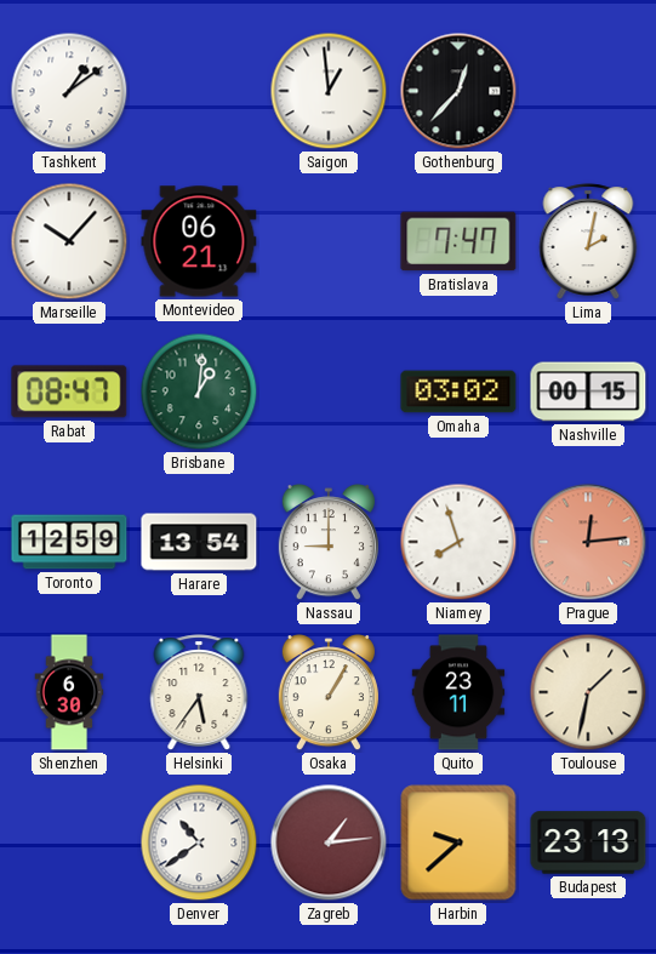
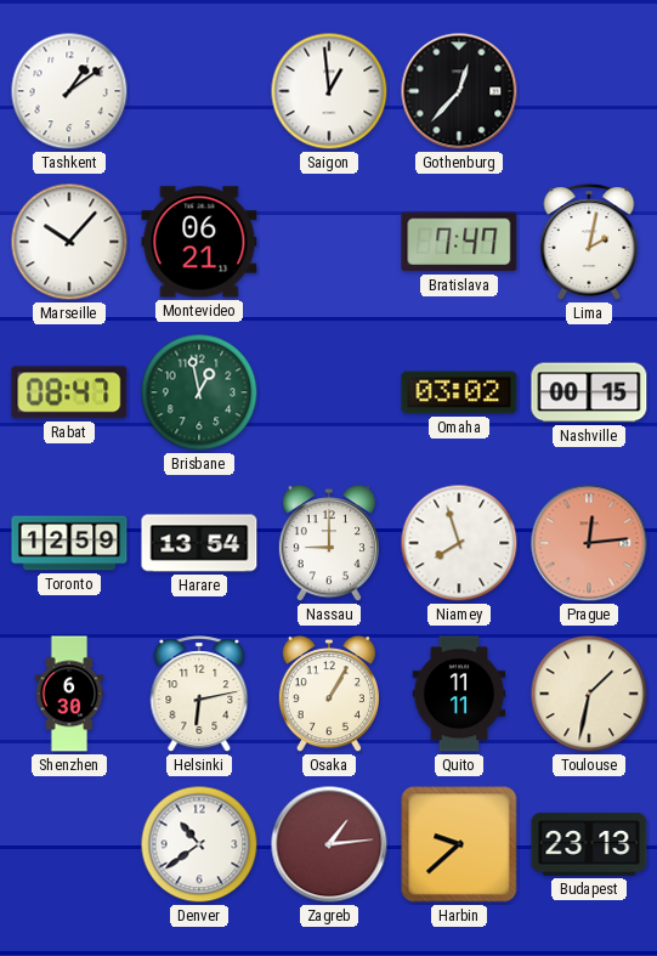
Brisbane: 1:01 -> 12:58 (199, 392)
Helsinki: 5:36 -> 6:13 (199, 694)
Quito: 23:11 -> 11:11 (459, 694)
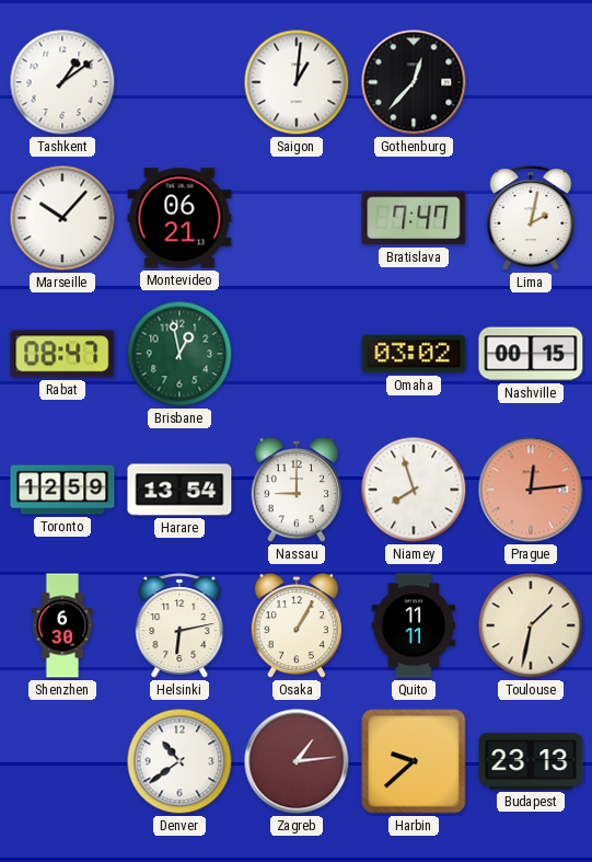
Saigon: 12:59 -> 1:01 (297, 82)
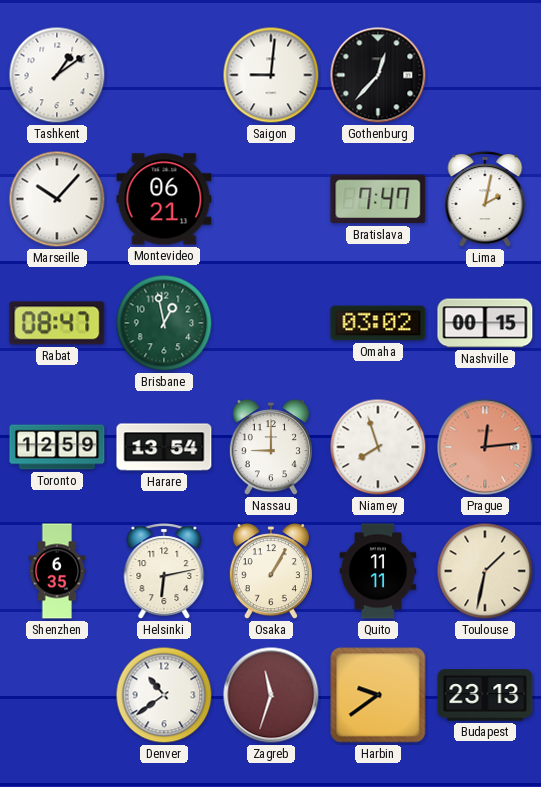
Saigon: 1:01 -> 9:01 (271, 75)
Shenzhen: 6:30 -> 6:35 (57, 571)
Zagreb: 1:14 -> 11:33 (271, 695)
Harbin: 9:38 -> 9:39 (378, 695)
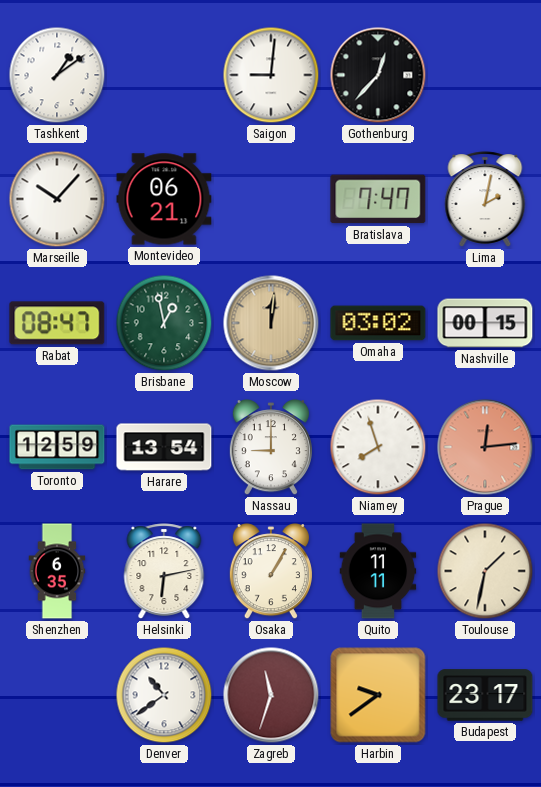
Moscow: none -> 12:01 (271, 323)
Budapest: 23:13 -> 23:17 (485, 695)
